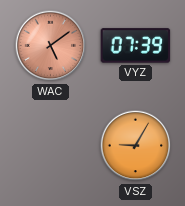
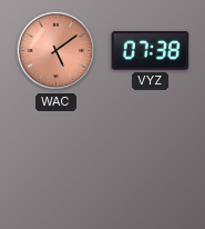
VYZ: 07:39 -> 07:38 (151, 51)
VSZ: 9:05 -> none (136, 146)
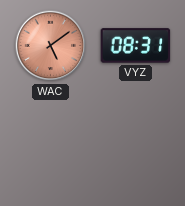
VYZ: 07:38 -> 08:31 (136, 46)
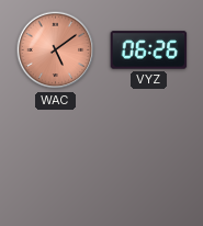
VYZ: 08:31 -> 06:26 (149, 50)
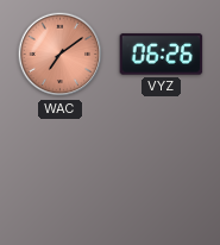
WAC: 5:09 -> 7:09 (61, 55)
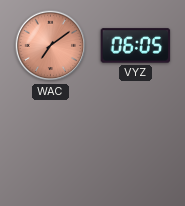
VYZ: 06:26 -> 06:05 (136, 46)
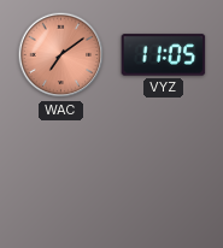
VYZ: 06:05 -> 11:05 (164, 55)
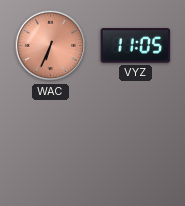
WAC: 7:09 -> 6:34 (51, 46)
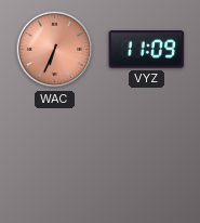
VYZ: 11:05 -> 11:09 (147, 50)
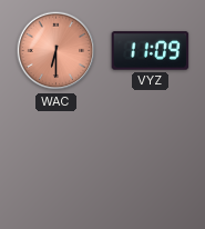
WAC: 6:34 -> 6:30 (57, 51)
